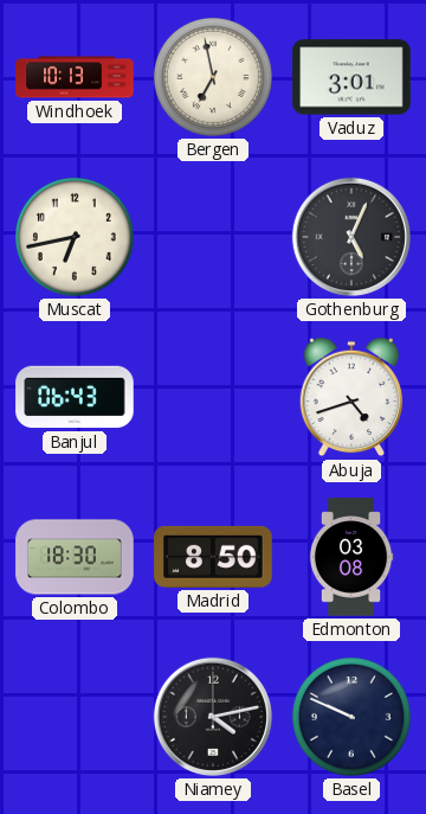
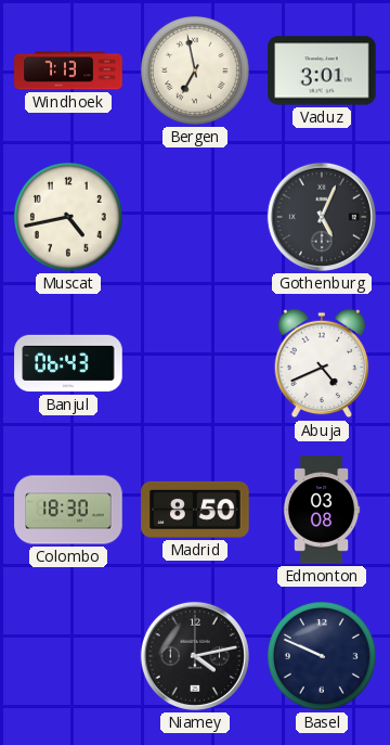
Windhoek: 10:13 -> 7:13 (68, 70)
Muscat: 6:43 -> 4:43 (68, 217)
Abuja: 4:42 -> 4:41 (322, 363)
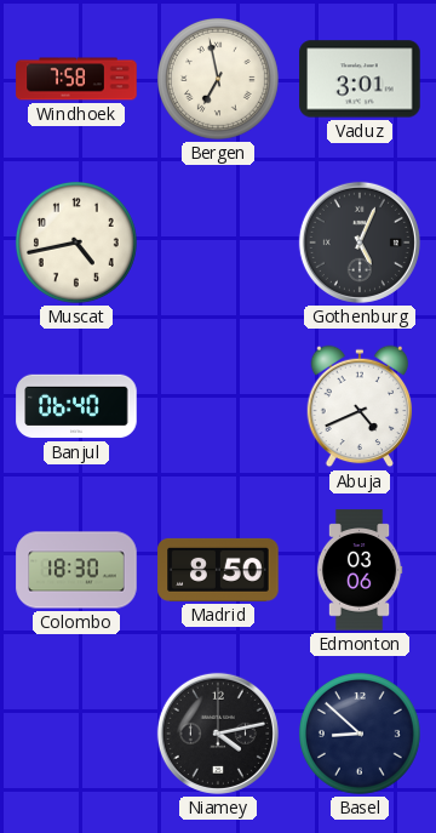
Windhoek: 7:13 -> 7:58 (76, 79)
Banjul: 06:43 -> 06:40 (76, 406)
Edmonton: 03:08 -> 03:06 (360, 570)
Basel: 9:49 -> 8:52 (360, 734)
